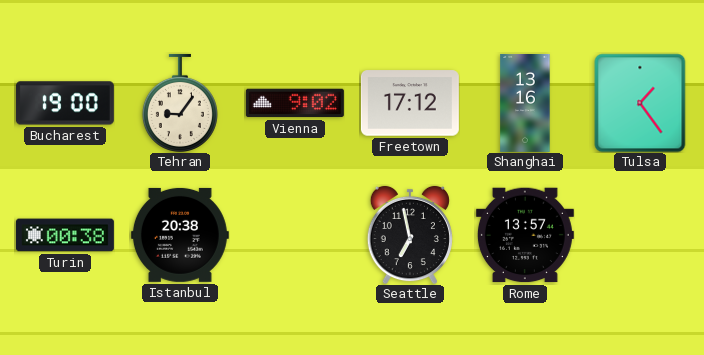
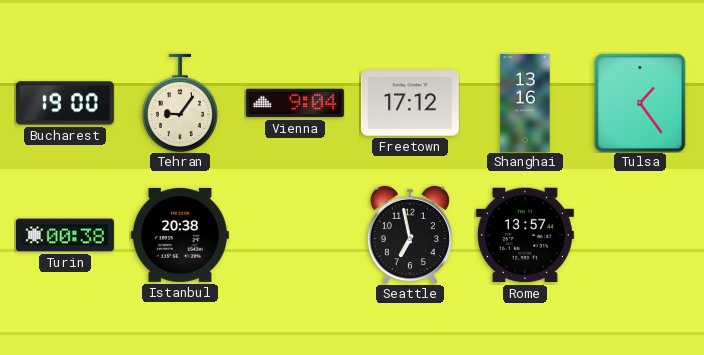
Vienna: 9:02 -> 9:04 (295, 103)
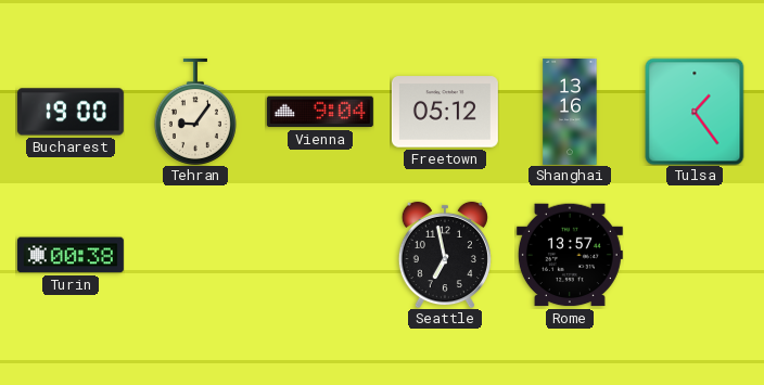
Freetown: 17:12 -> 05:12 (445, 112)
Istanbul: 20:38 -> none (180, 235)
